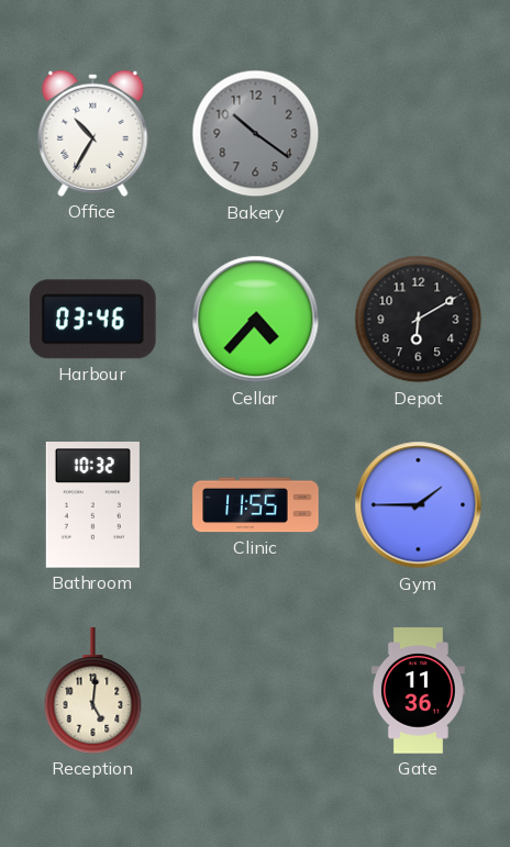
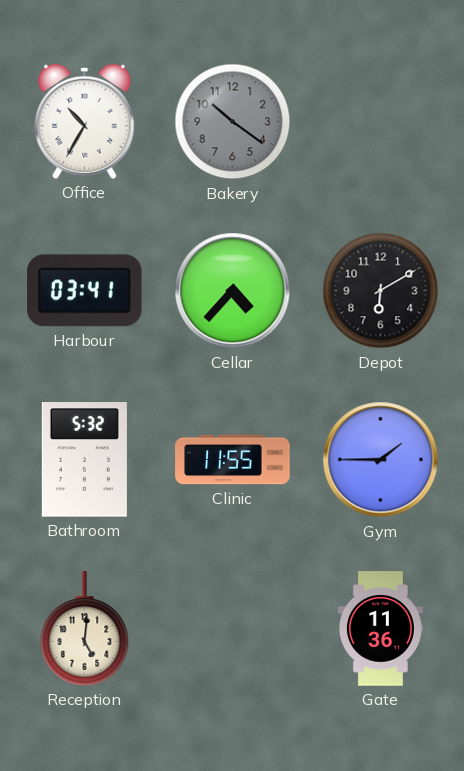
Harbour: 03:46 -> 03:41 (85, 291)
Bathroom: 10:32 -> 5:32 (84, 460)
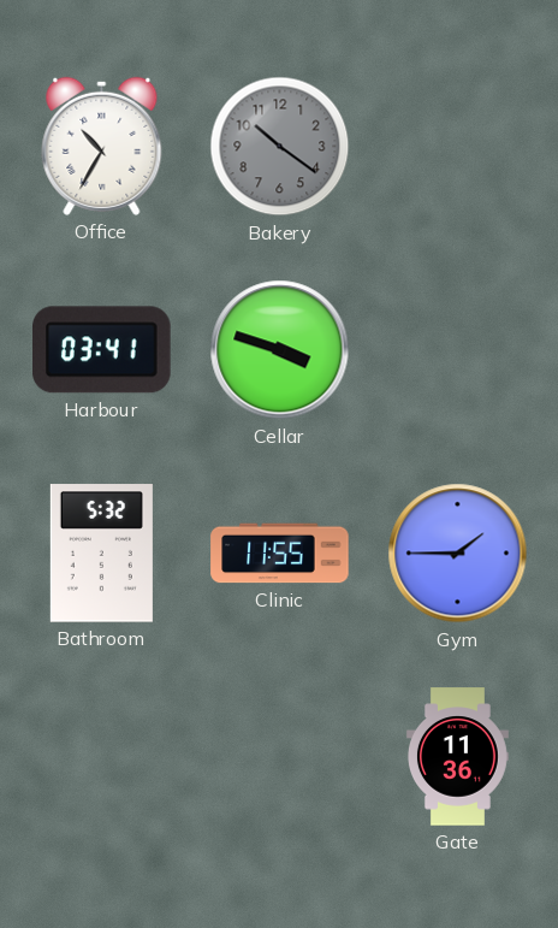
Cellar: 4:37 -> 3:48 (280, 350)
Depot: 6:10 -> none (381, 291)
Reception: 5:01 -> none (85, 629)
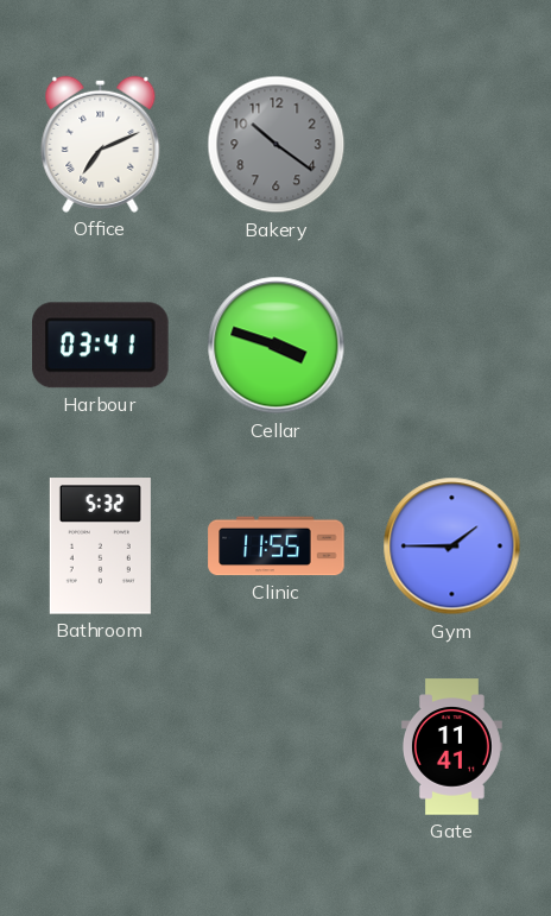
Office: 10:35 -> 7:11 (101, 144)
Gate: 11:36 -> 11:41 (451, 747)
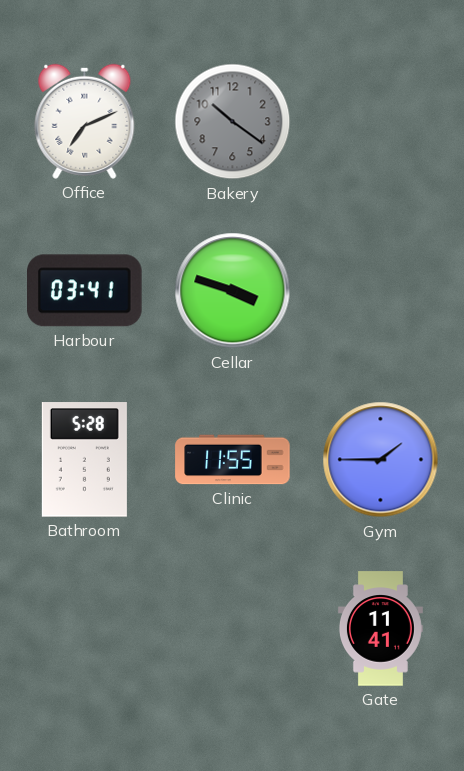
Bathroom: 5:32 -> 5:28 (84, 460)
